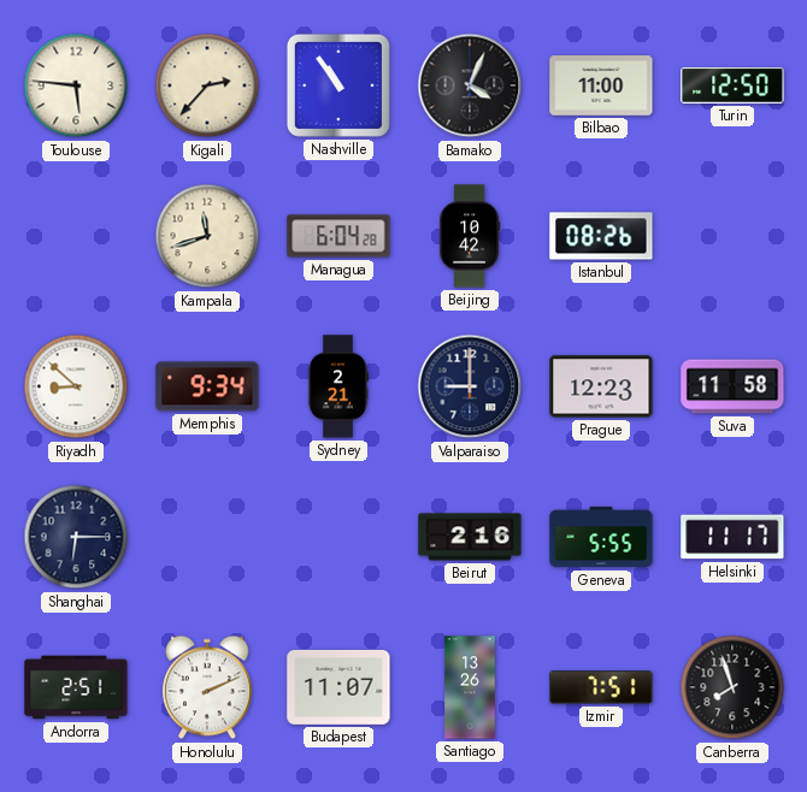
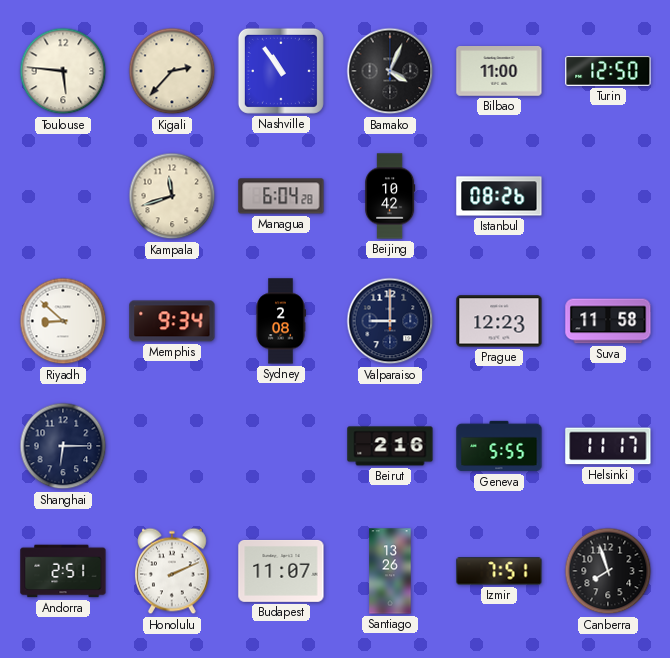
Sydney: 2:21 -> 2:08 (281, 321)
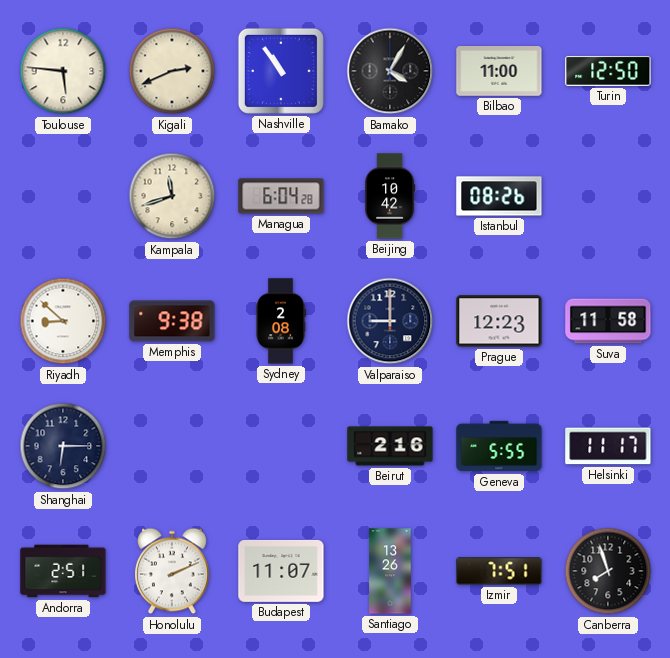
Kigali: 2:37 -> 2:41 (172, 71)
Bamako: 4:04 -> 4:05 (390, 71)
Memphis: 9:34 -> 9:38 (172, 321)
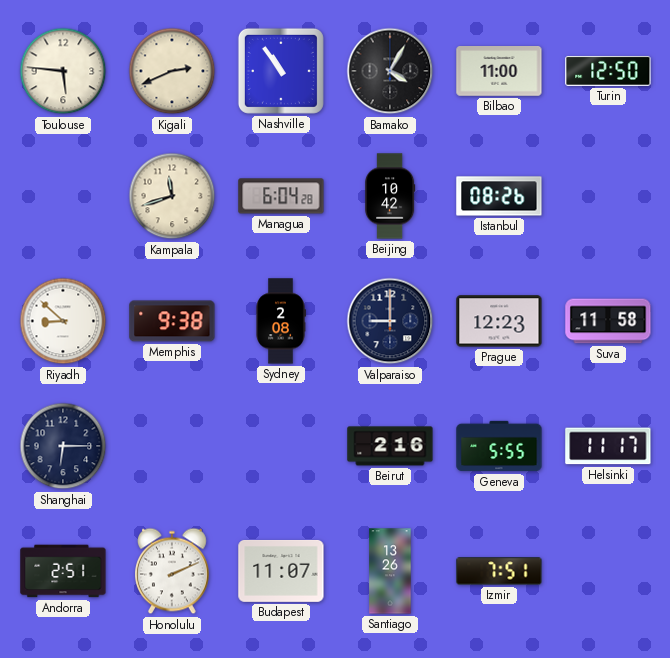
Canberra: 7:57 -> none (608, 571)
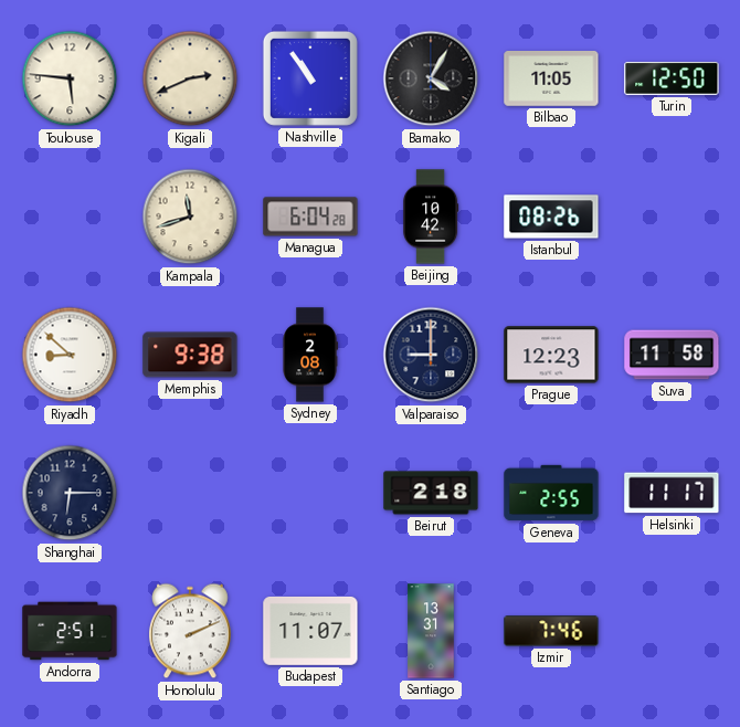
Bilbao: 11:00 -> 11:05 (551, 78)
Beirut: 2:16 -> 2:18 (431, 493)
Geneva: 5:55 -> 2:55 (551, 493)
Santiago: 13:26 -> 13:31 (431, 631)
Izmir: 7:51 -> 7:46 (551, 631)
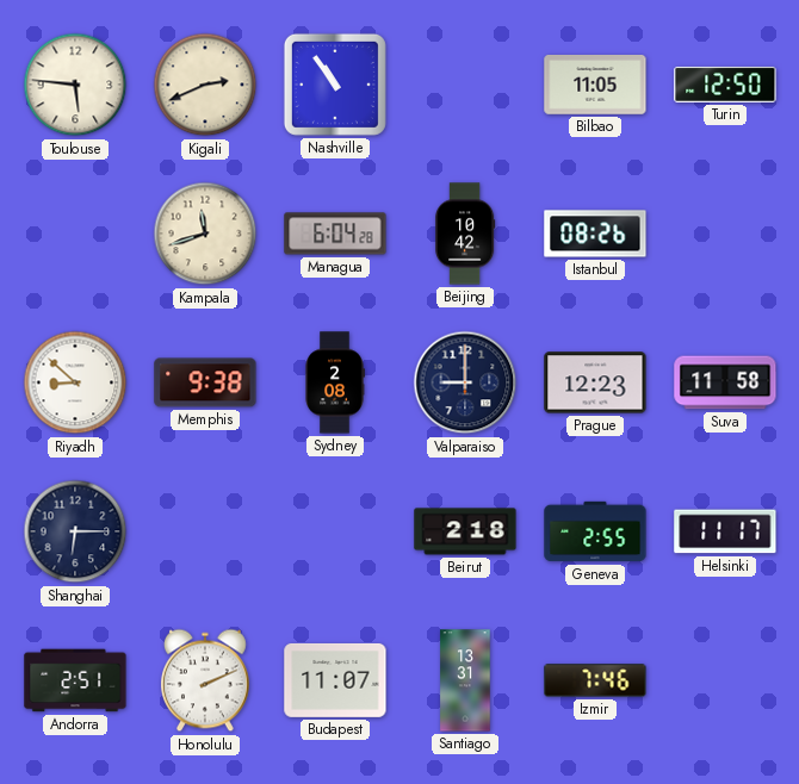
Bamako: 4:05 -> none (431, 78)
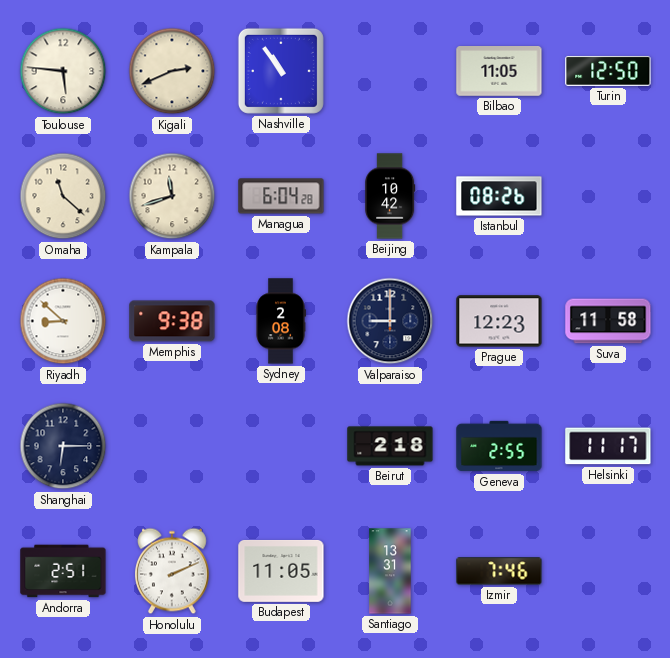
Omaha: none -> 11:22 (63, 196)
Budapest: 11:07 -> 11:05 (281, 571)
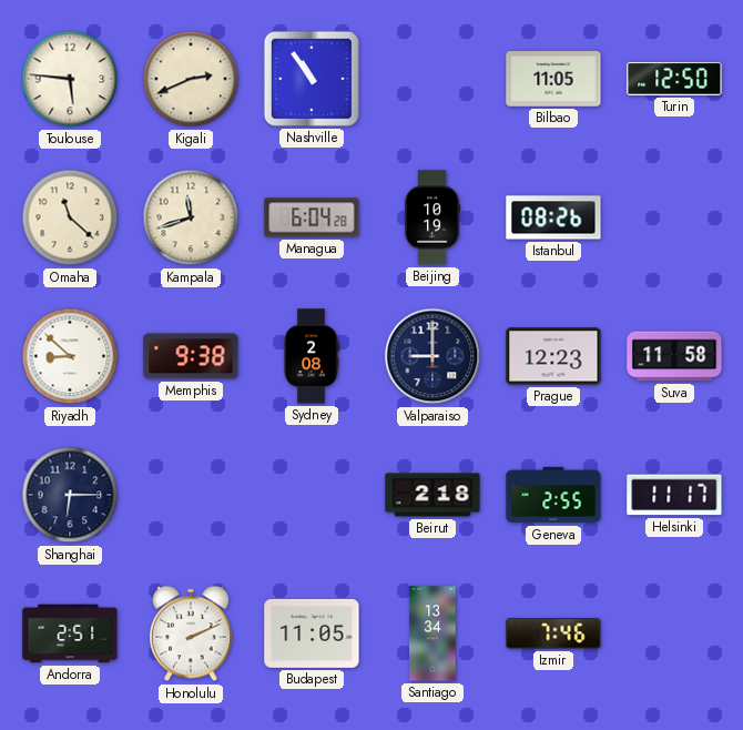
Beijing: 10:42 -> 10:19 (434, 217)
Santiago: 13:31 -> 13:34 (432, 633)
